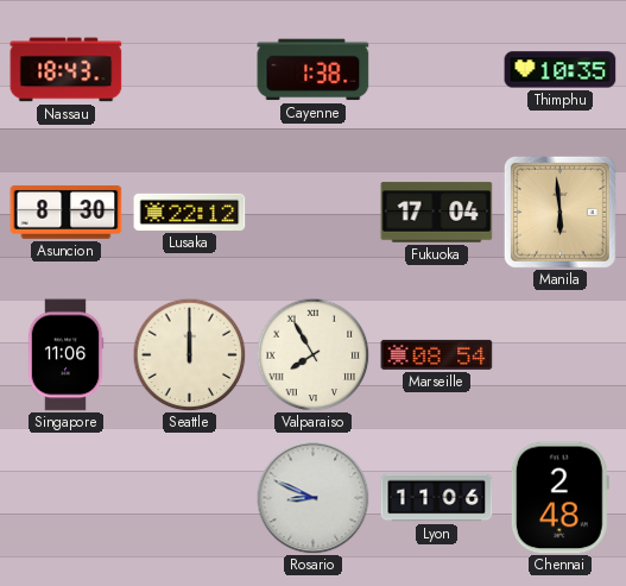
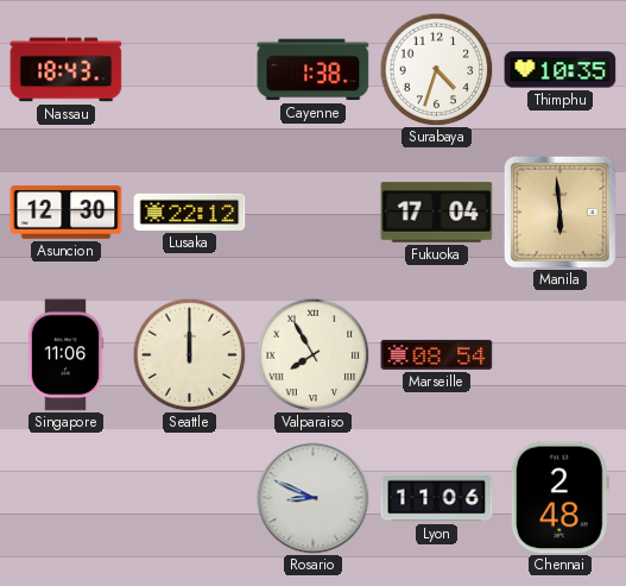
Surabaya: none -> 4:33 (436, 69)
Asuncion: 8:30 -> 12:30 (67, 212)
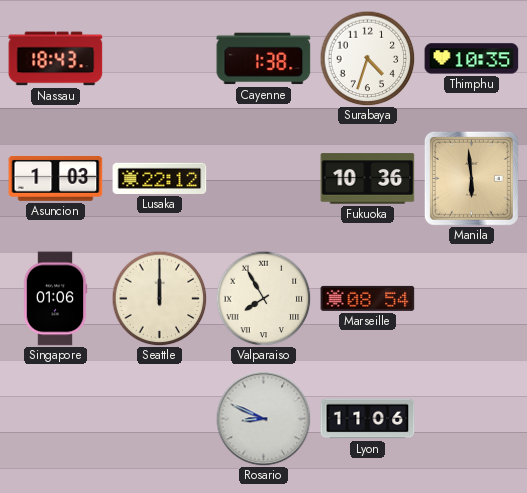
Asuncion: 12:30 -> 1:03 (56, 178)
Fukuoka: 17:04 -> 10:36 (368, 179)
Singapore: 11:06 -> 01:06 (55, 299)
Chennai: 2:48 -> none (559, 498)
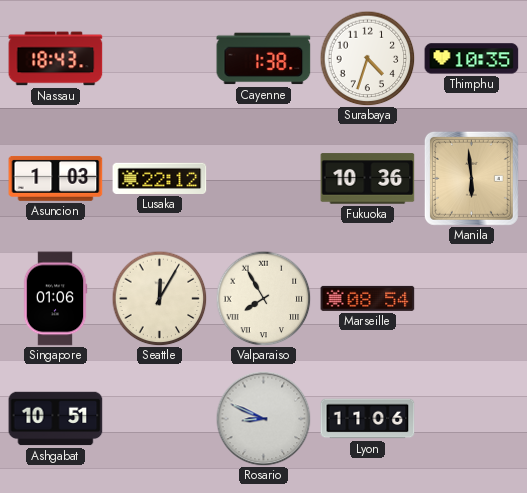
Seattle: 12:00 -> 12:05 (159, 298)
Ashgabat: none -> 10:51 (56, 419)
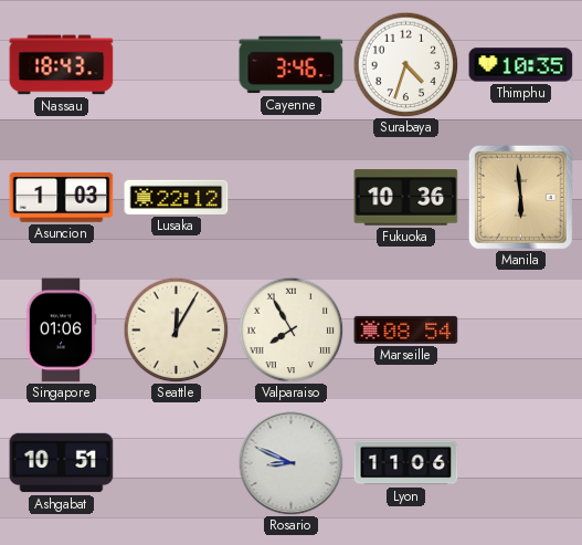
Cayenne: 1:38 -> 3:46 (292, 65)
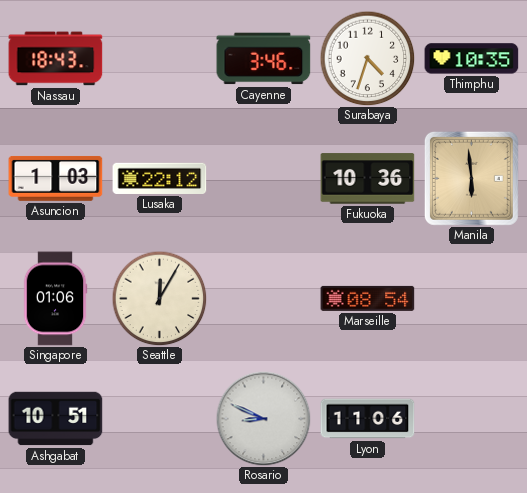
Valparaiso: 7:55 -> none (290, 329)
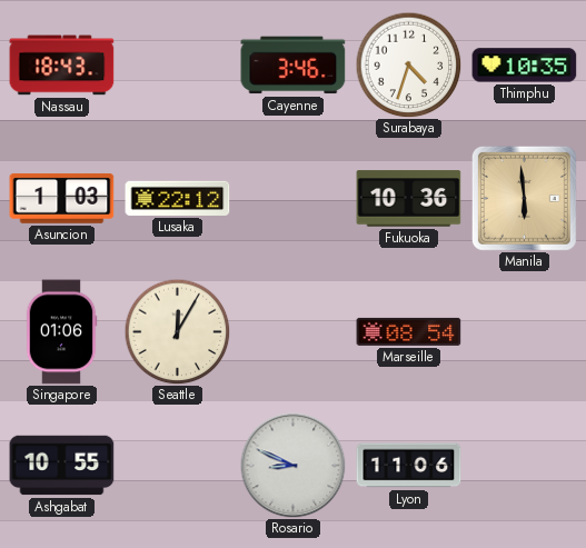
Ashgabat: 10:51 -> 10:55 (62, 466)
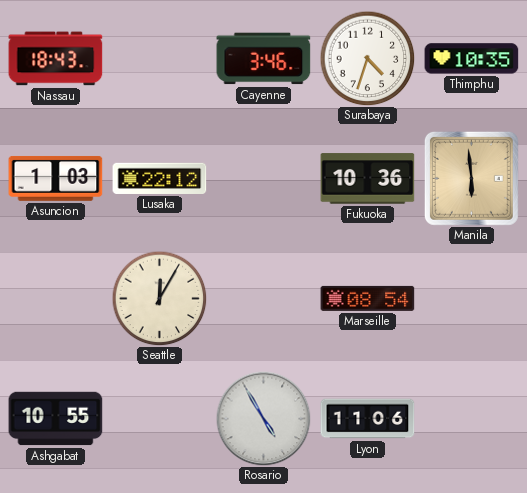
Singapore: 01:06 -> none (61, 332)
Rosario: 8:49 -> 4:55 (263, 418)
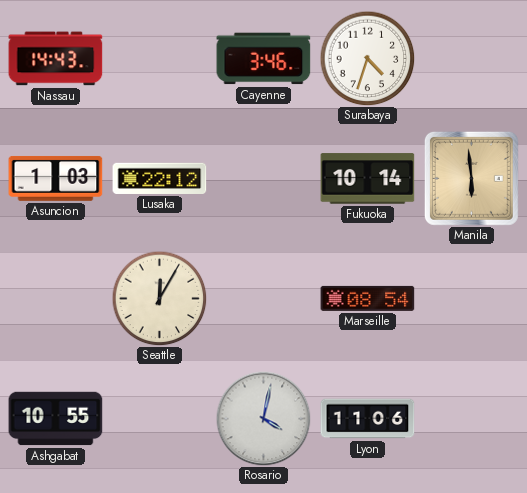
Nassau: 18:43 -> 14:43 (56, 59)
Thimphu: 10:35 -> none (472, 59)
Fukuoka: 10:36 -> 10:14 (368, 179)
Rosario: 4:55 -> 4:02 (263, 418)
